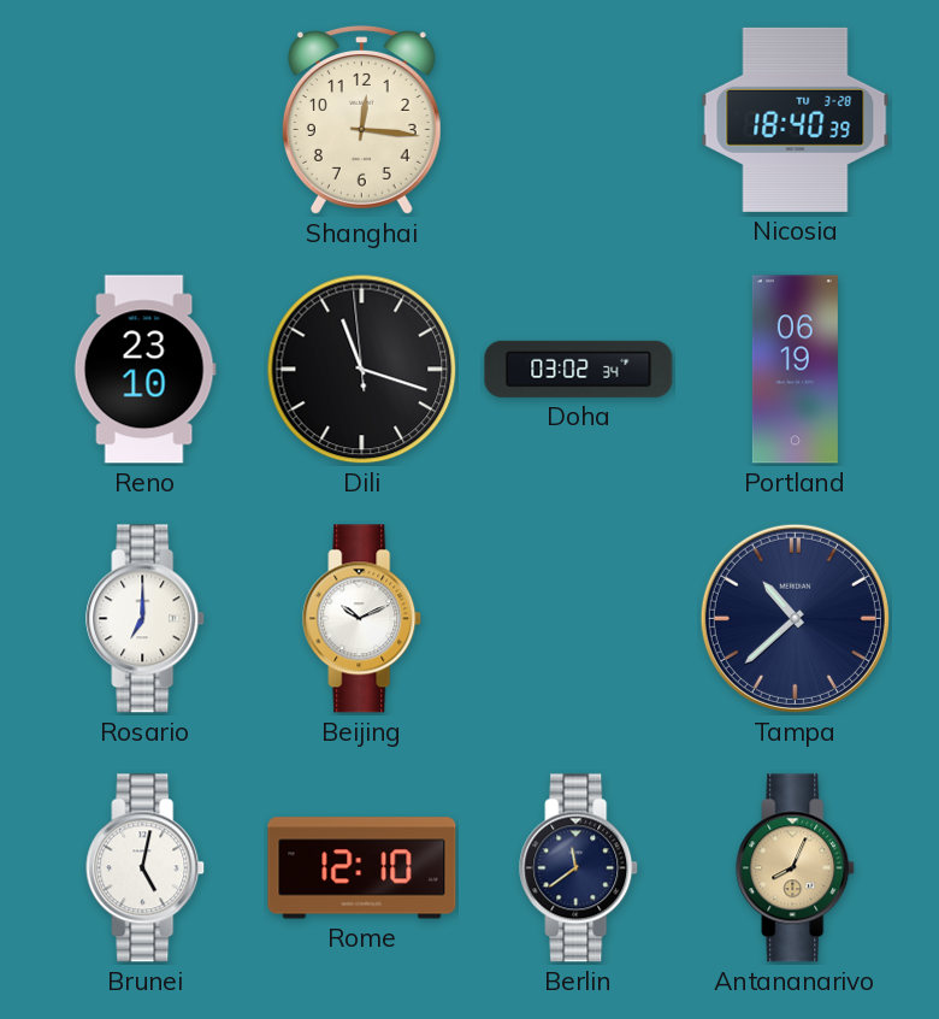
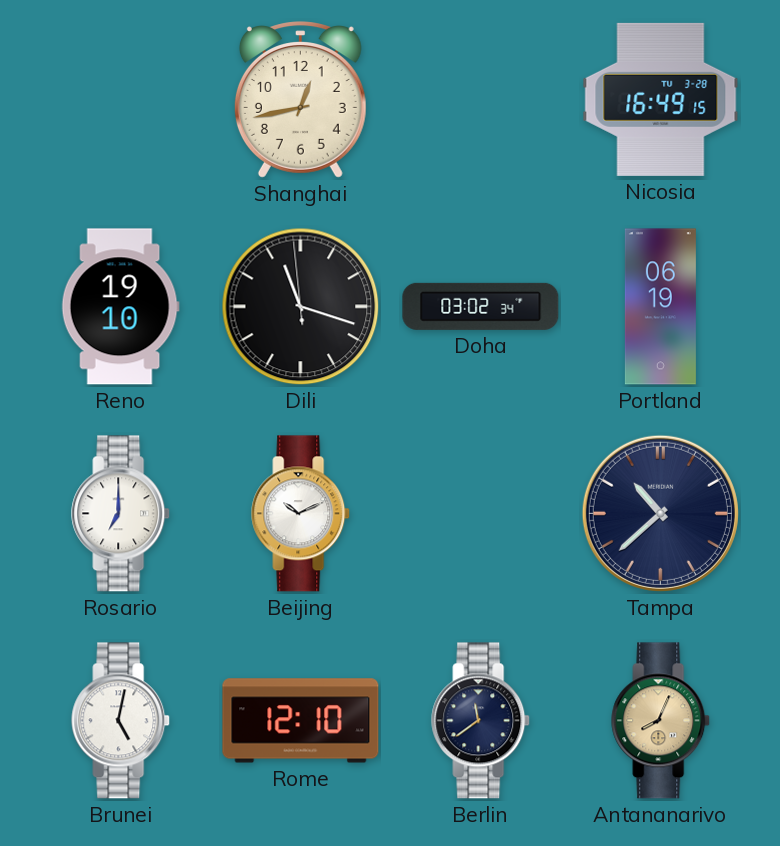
Shanghai: 12:16 -> 12:43 (300, 100)
Nicosia: 18:40 -> 16:49 (661, 99)
Reno: 23:10 -> 19:10 (120, 307)
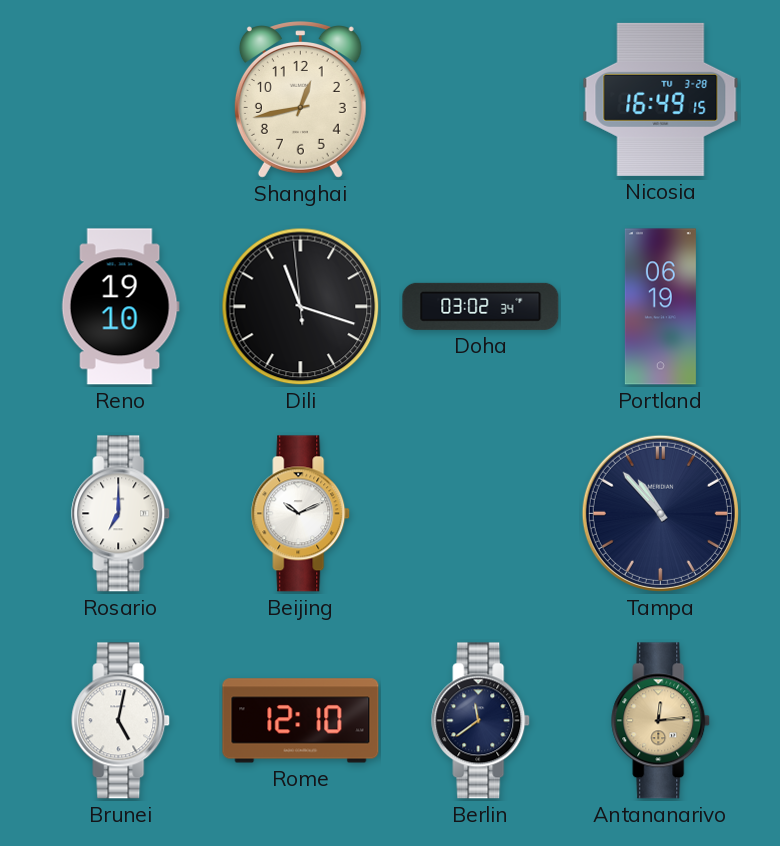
Tampa: 10:38 -> 10:53 (660, 513)
Antananarivo: 8:04 -> 12:14 (661, 721)
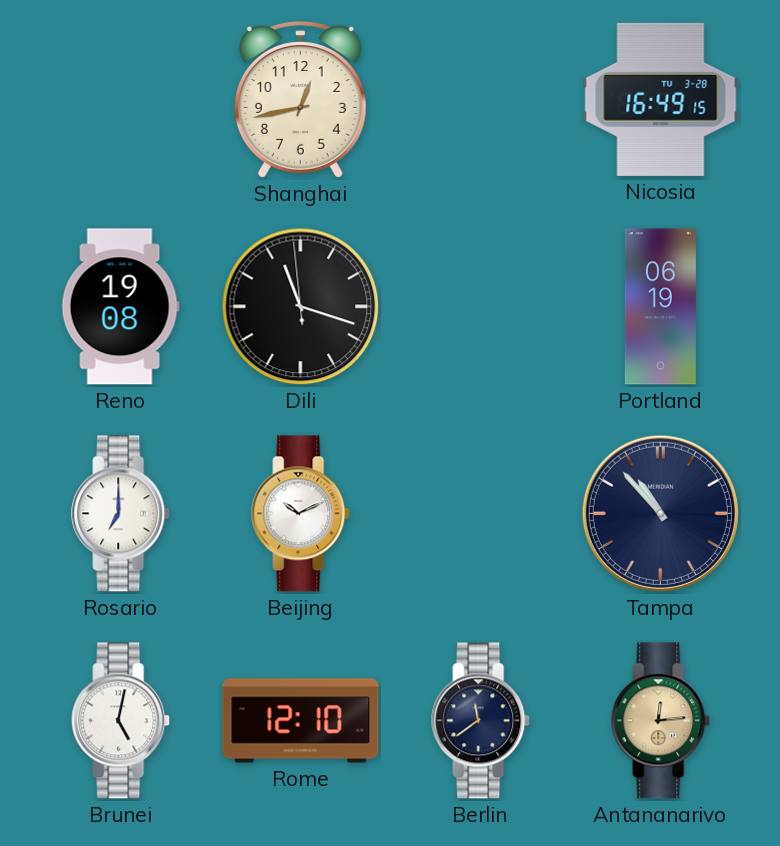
Reno: 19:10 -> 19:08 (120, 307)
Doha: 03:02 -> none (481, 306)
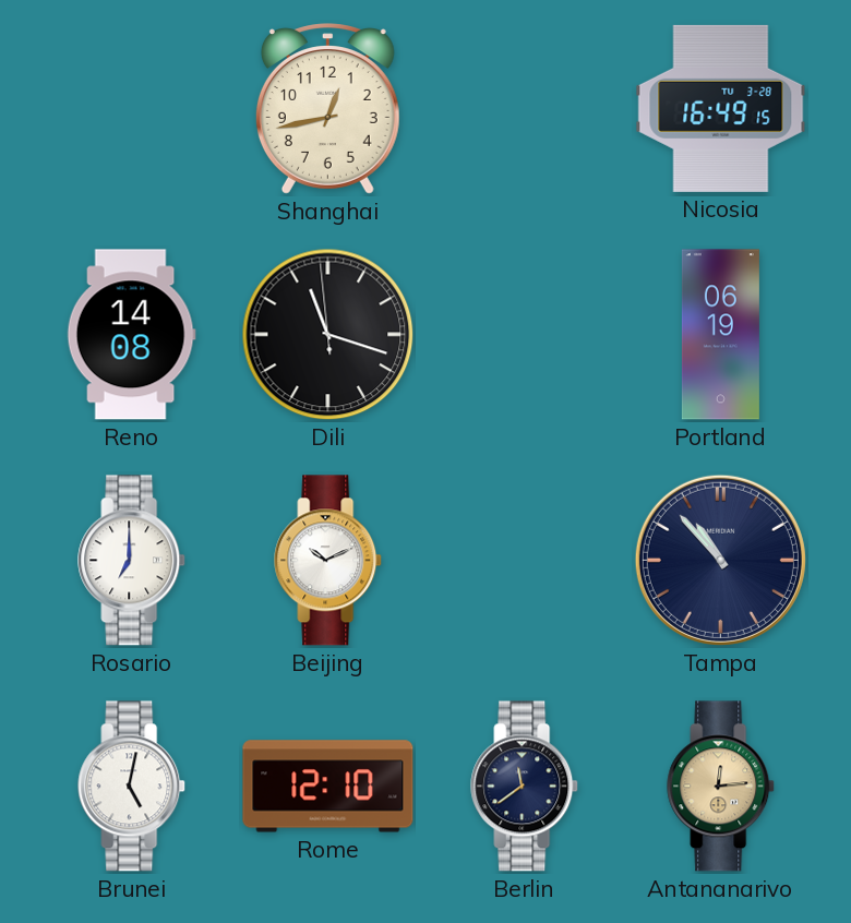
Reno: 19:08 -> 14:08 (131, 335)
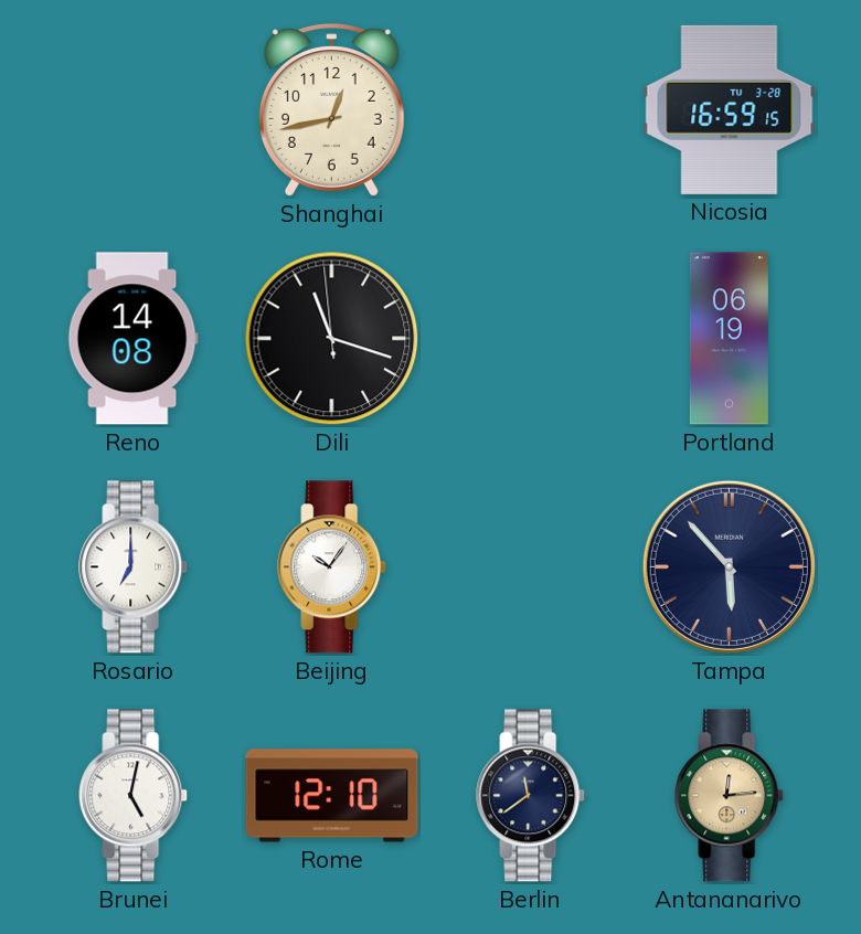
Nicosia: 16:49 -> 16:59 (730, 109)
Beijing: 10:11 -> 10:06 (332, 567)
Tampa: 10:53 -> 5:53 (729, 566)
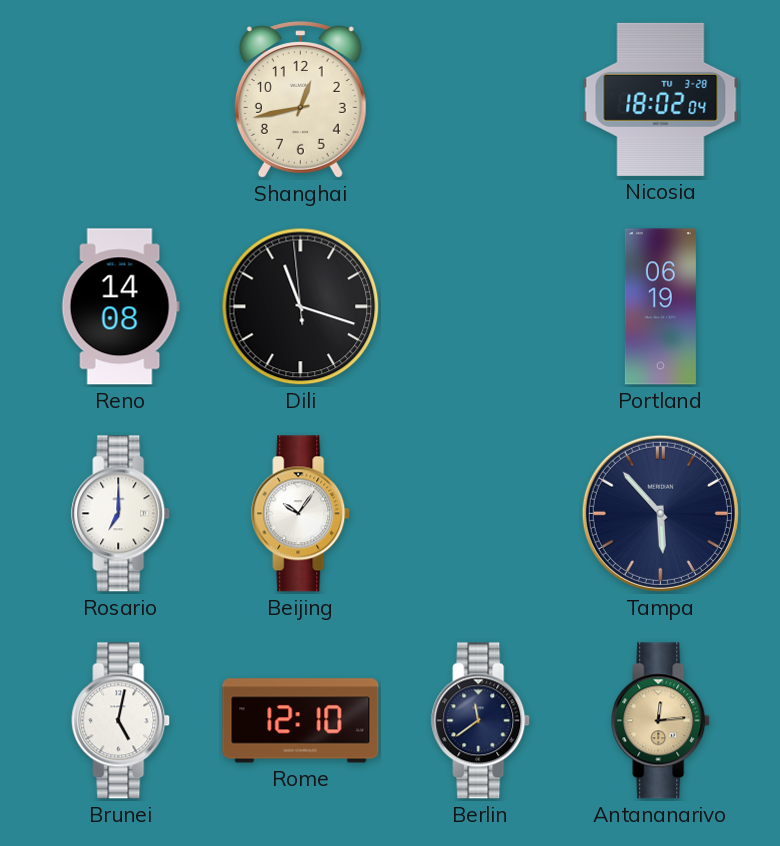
Nicosia: 16:59 -> 18:02 (661, 99)
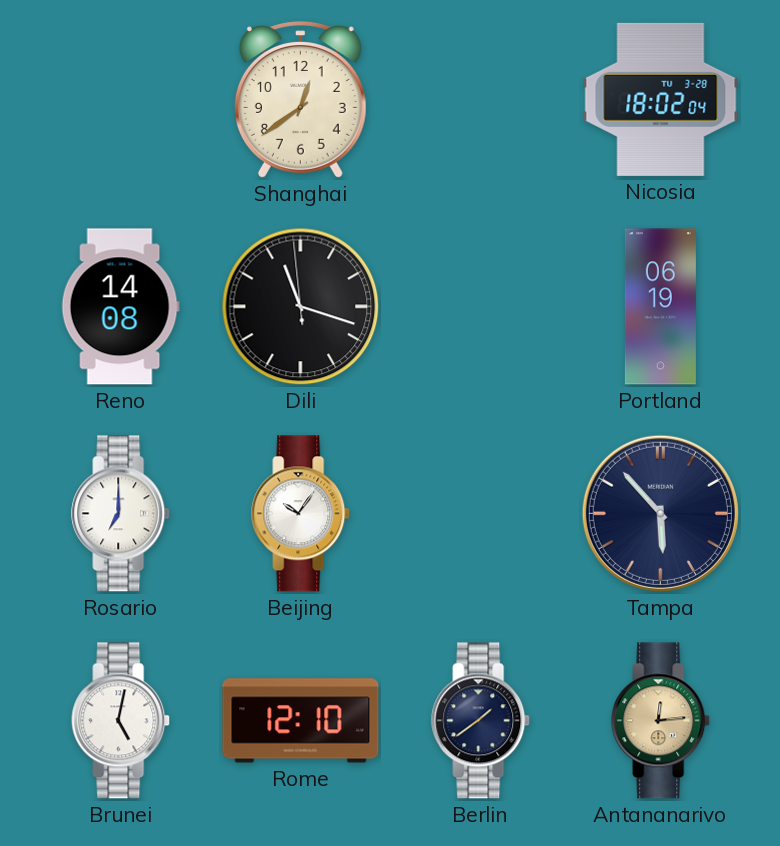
Shanghai: 12:43 -> 12:39 (300, 100)
Berlin: 11:39 -> 1:39 (481, 721)
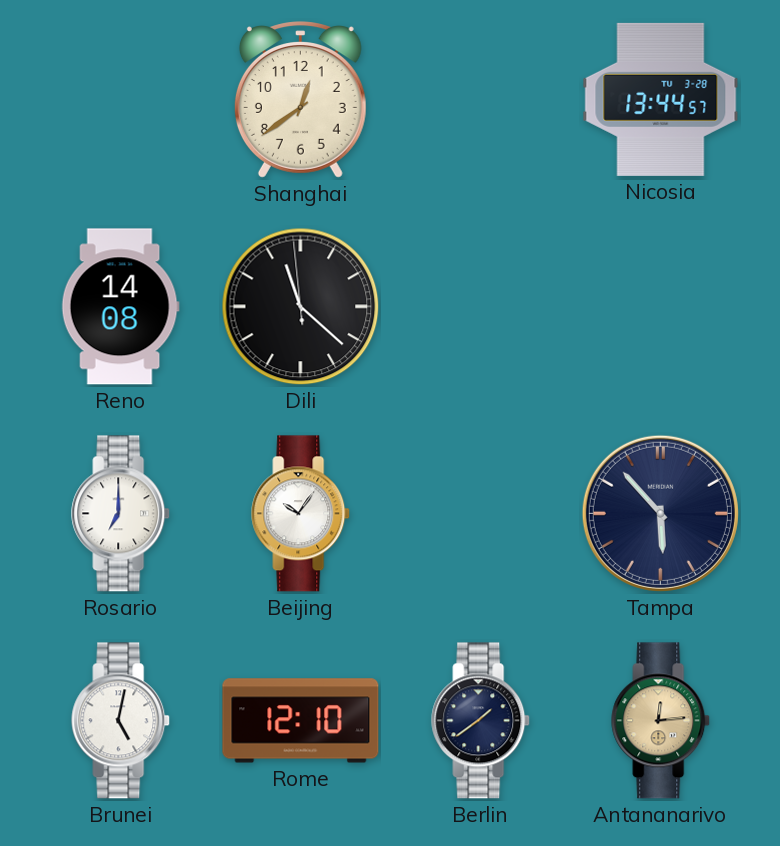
Nicosia: 18:02 -> 13:44 (661, 99)
Dili: 11:17 -> 11:21 (301, 307)
Portland: 06:19 -> none (660, 307)
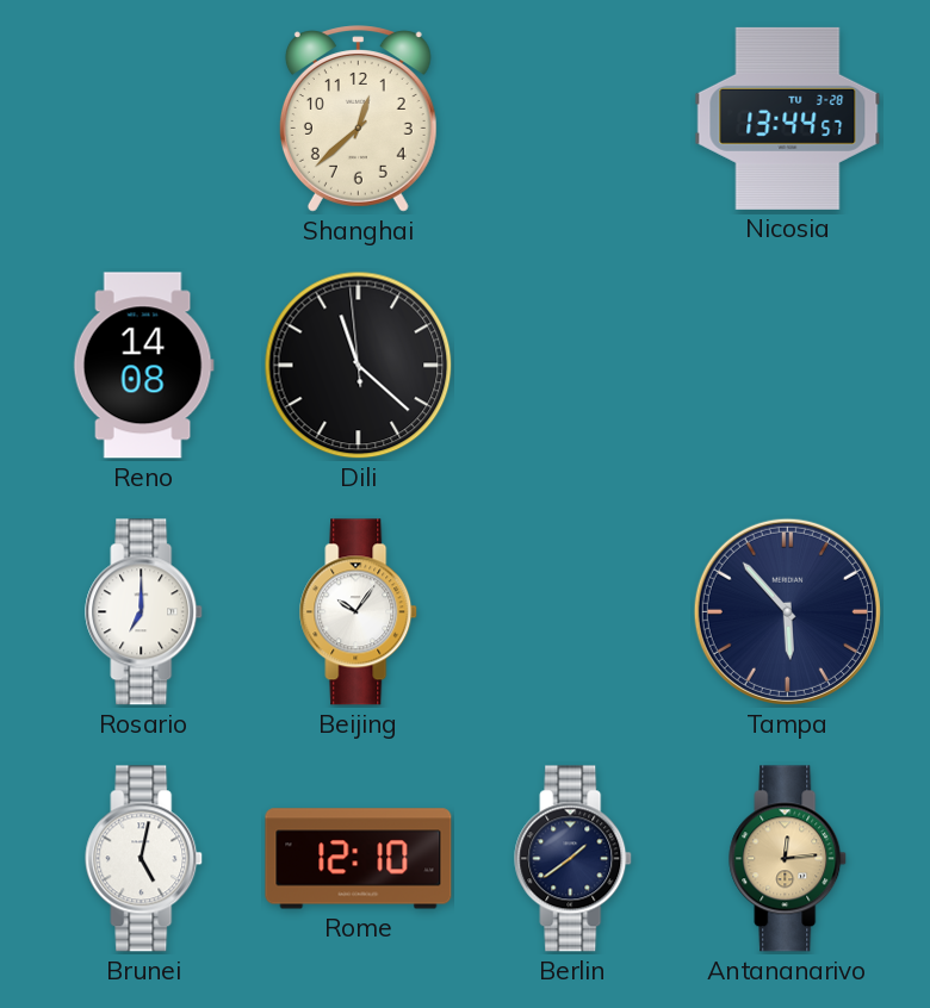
Shanghai: 12:39 -> 12:38 (358, 119)
